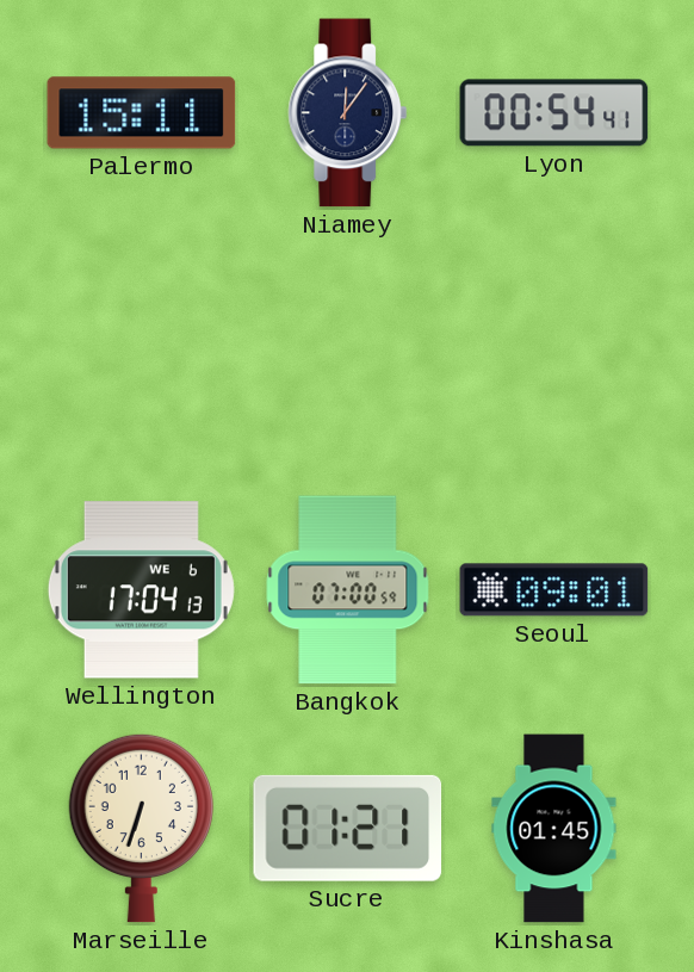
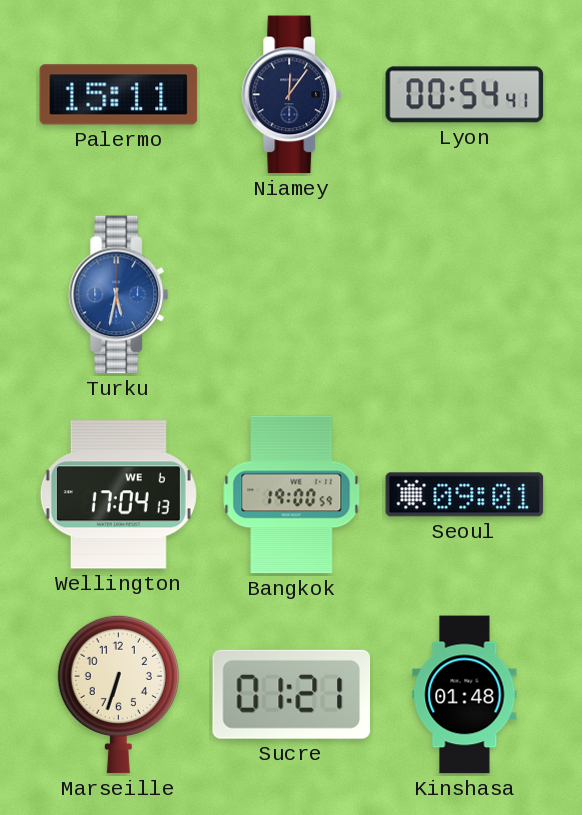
Turku: none -> 5:32 (119, 295)
Bangkok: 07:00 -> 19:00 (292, 495)
Kinshasa: 01:45 -> 01:48 (465, 695)
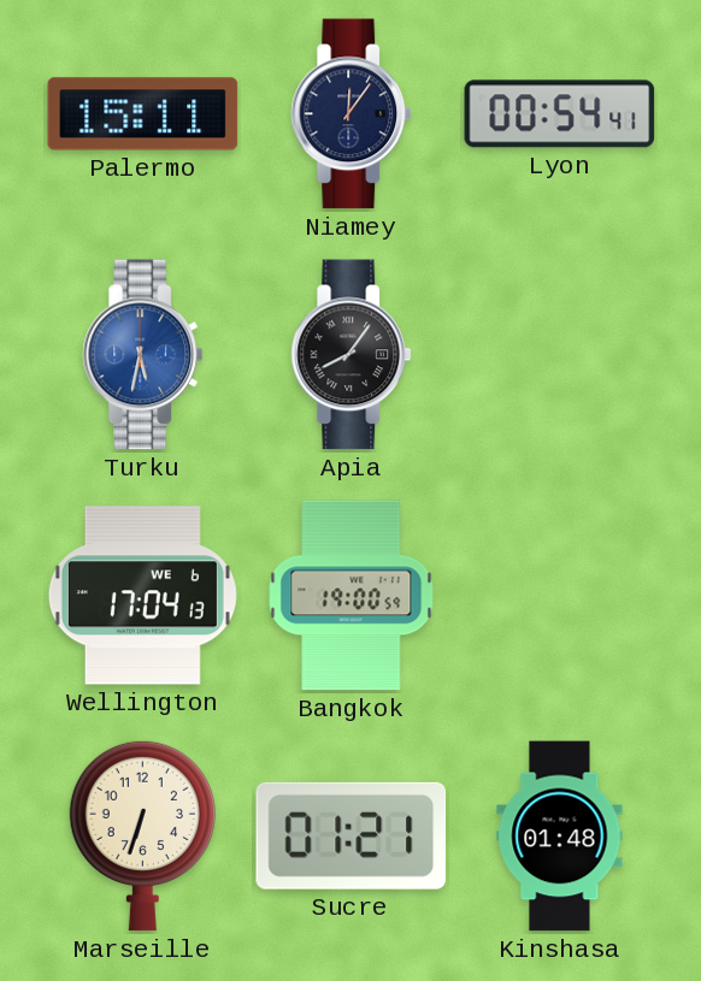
Apia: none -> 8:06 (352, 355)
Seoul: 09:01 -> none (465, 495)
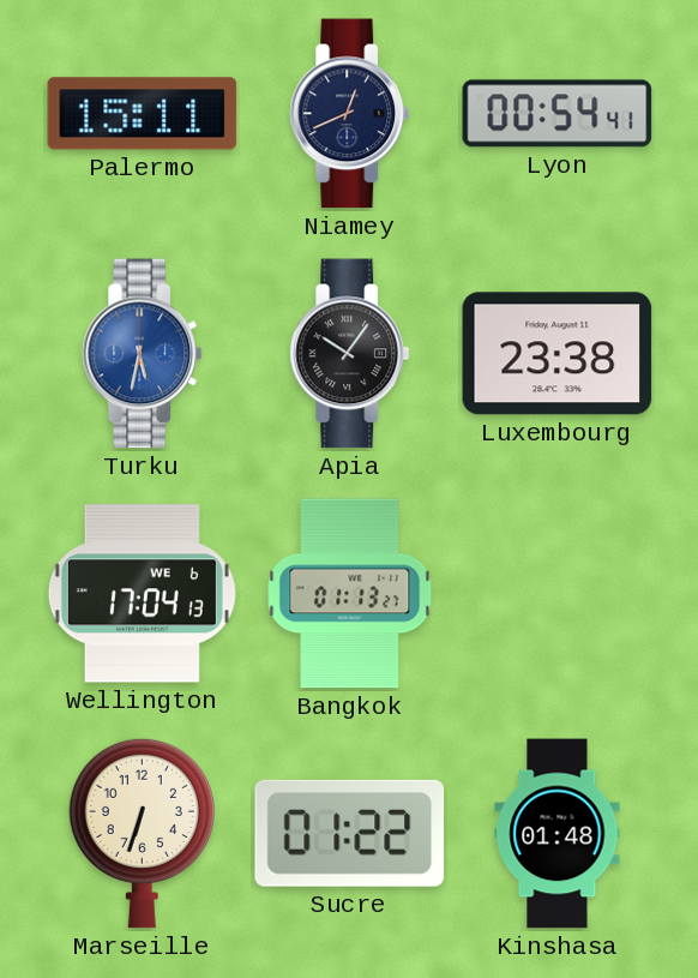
Niamey: 12:06 -> 12:41 (350, 114)
Apia: 8:06 -> 10:06 (350, 354)
Luxembourg: none -> 23:38 (558, 354)
Bangkok: 19:00 -> 01:13 (350, 594)
Sucre: 01:21 -> 01:22 (350, 833)
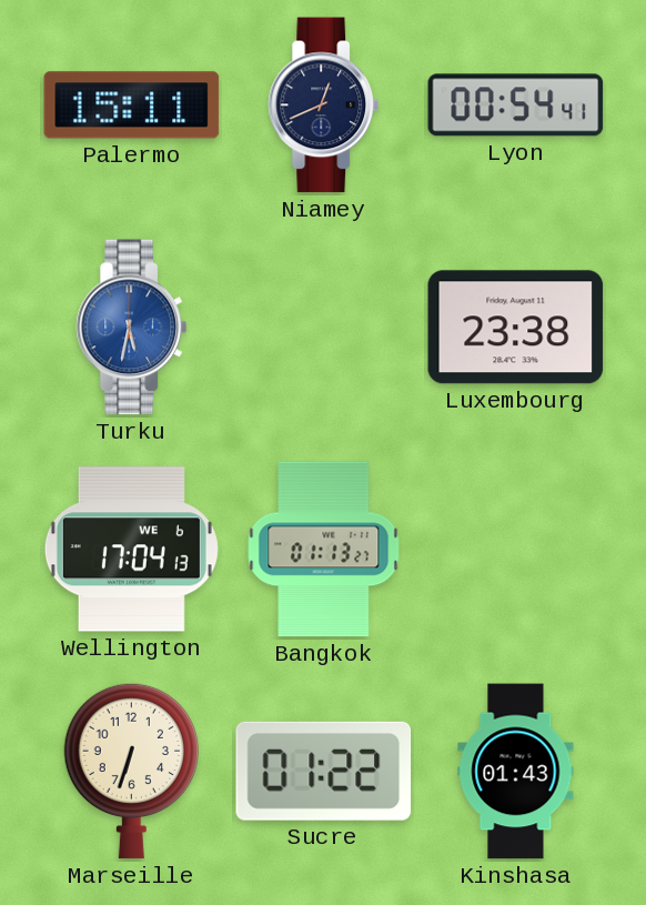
Apia: 10:06 -> none (350, 354)
Kinshasa: 01:48 -> 01:43 (516, 772)
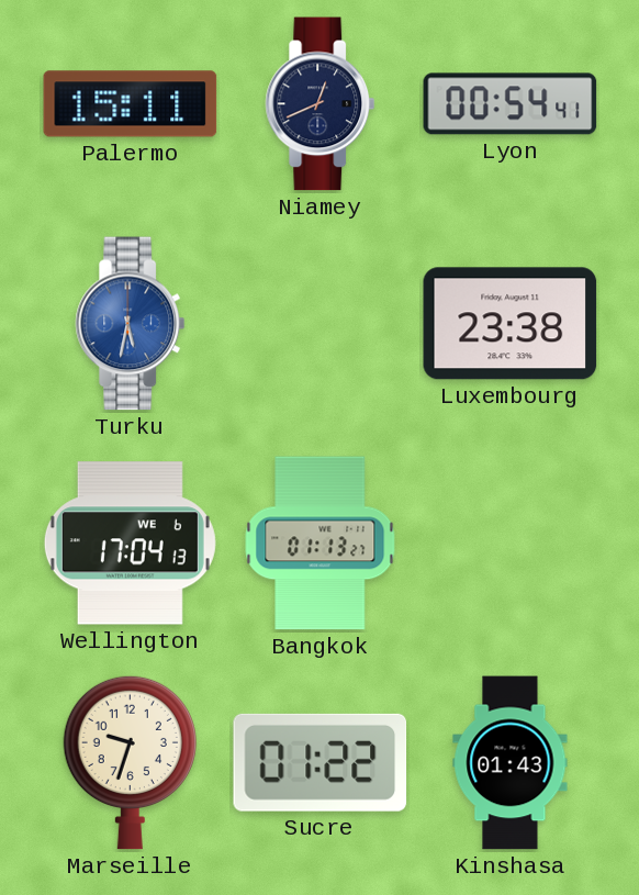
Marseille: 6:33 -> 9:33 (130, 762)
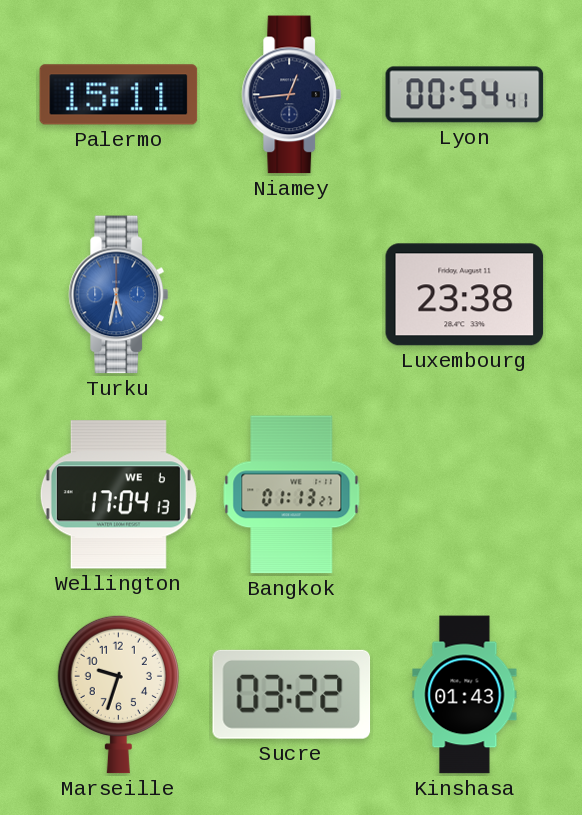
Niamey: 12:41 -> 12:44 (292, 95)
Sucre: 01:22 -> 03:22 (292, 694)
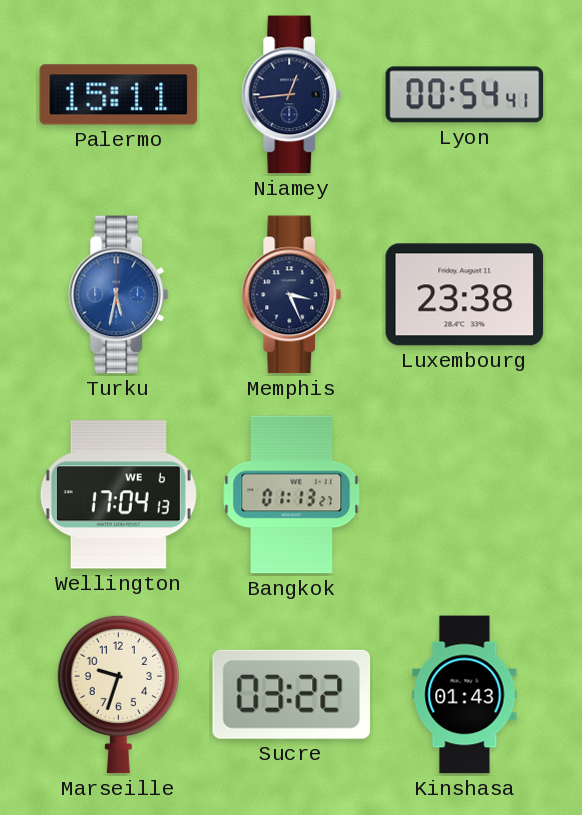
Memphis: none -> 3:26 (292, 295)
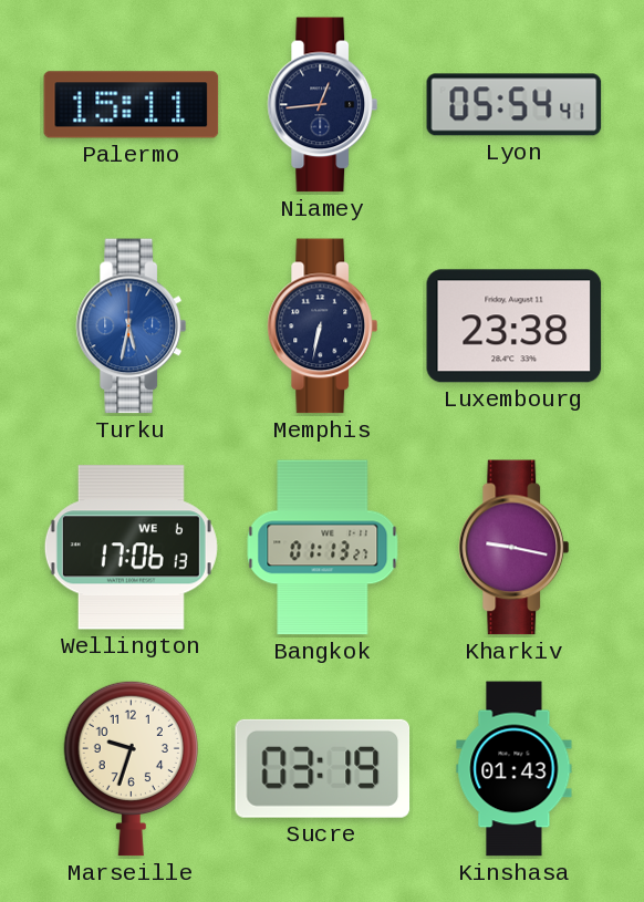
Lyon: 00:54 -> 05:54 (515, 105)
Memphis: 3:26 -> 6:32 (323, 326)
Wellington: 17:04 -> 17:06 (131, 548)
Kharkiv: none -> 9:17 (515, 548)
Sucre: 03:22 -> 03:19 (323, 768)
